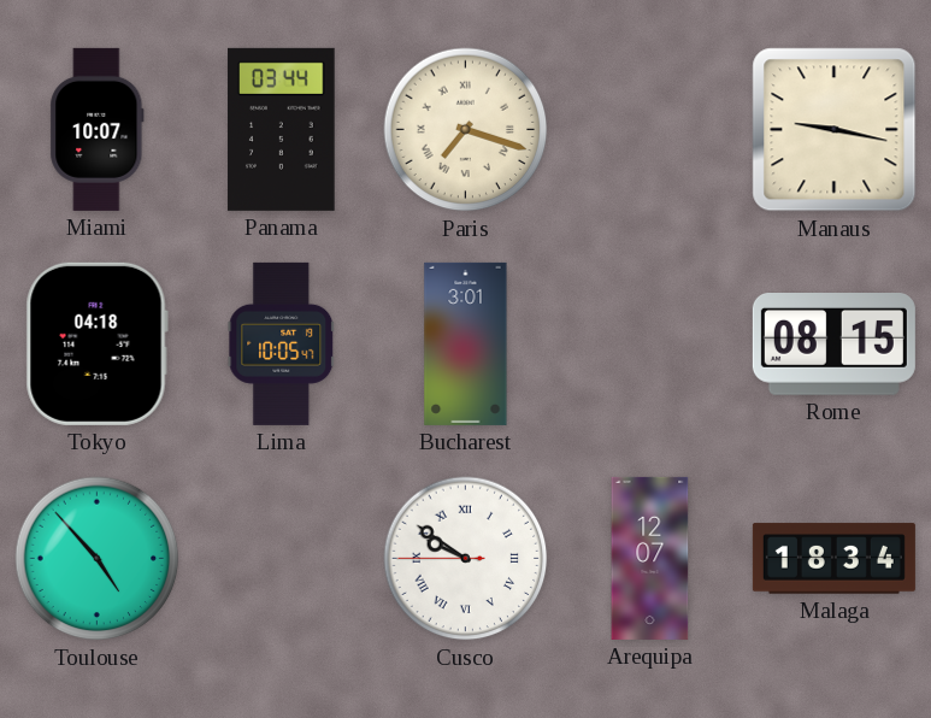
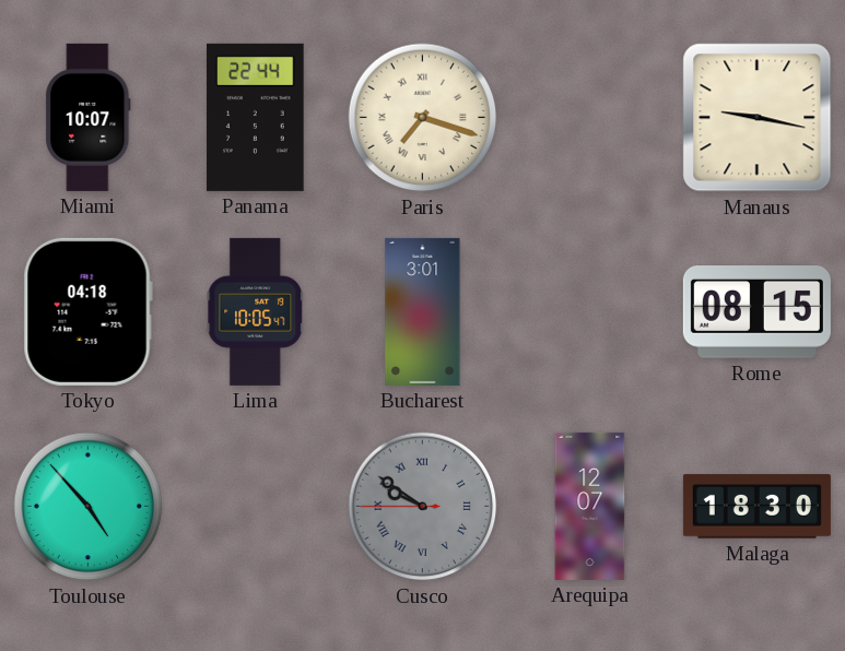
Panama: 03:44 -> 22:44 (256, 117)
Cusco dial: white -> grey (423, 507)
Malaga: 18:34 -> 18:30 (756, 507)
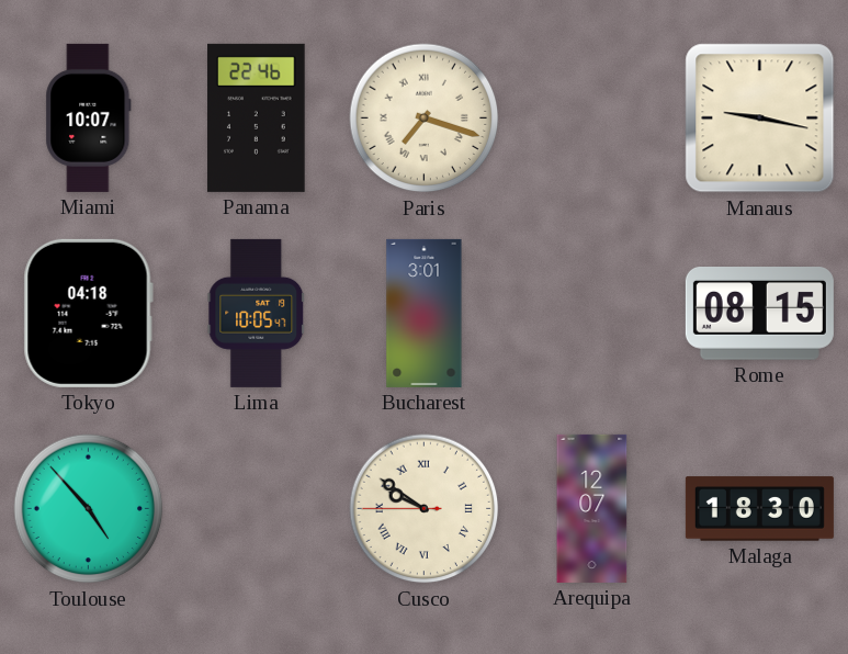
Panama: 22:44 -> 22:46 (257, 117)
Cusco dial: grey -> cream (425, 509)
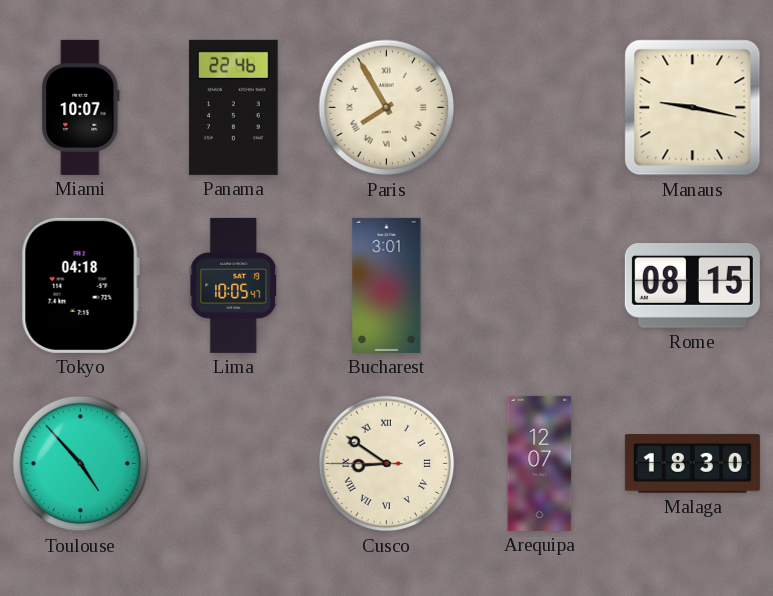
Paris: 7:18 -> 7:55 (387, 108)
Cusco: 9:50 -> 8:50 (387, 464)
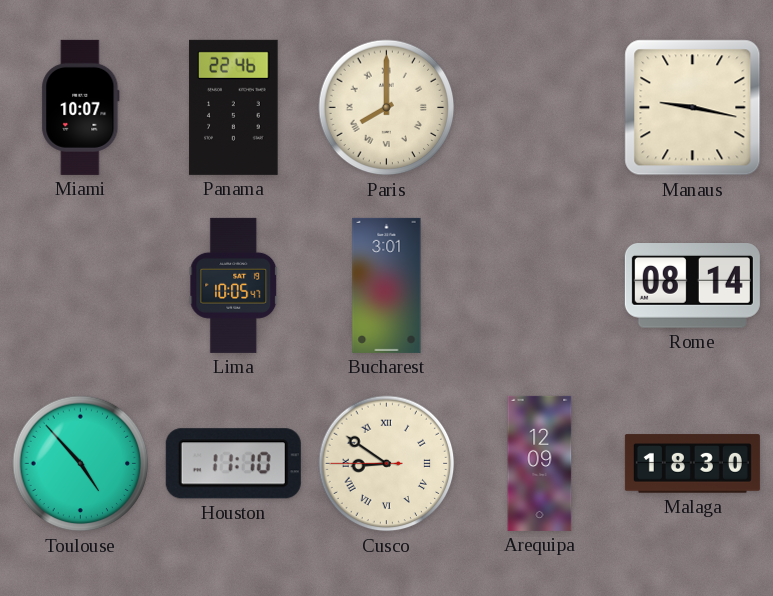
Paris: 7:55 -> 8:00 (387, 108)
Tokyo: 04:18 -> none (80, 285)
Rome: 08:15 -> 08:14 (692, 286)
Houston: none -> 11:10 (233, 464)
Arequipa: 12:07 -> 12:09 (540, 463)
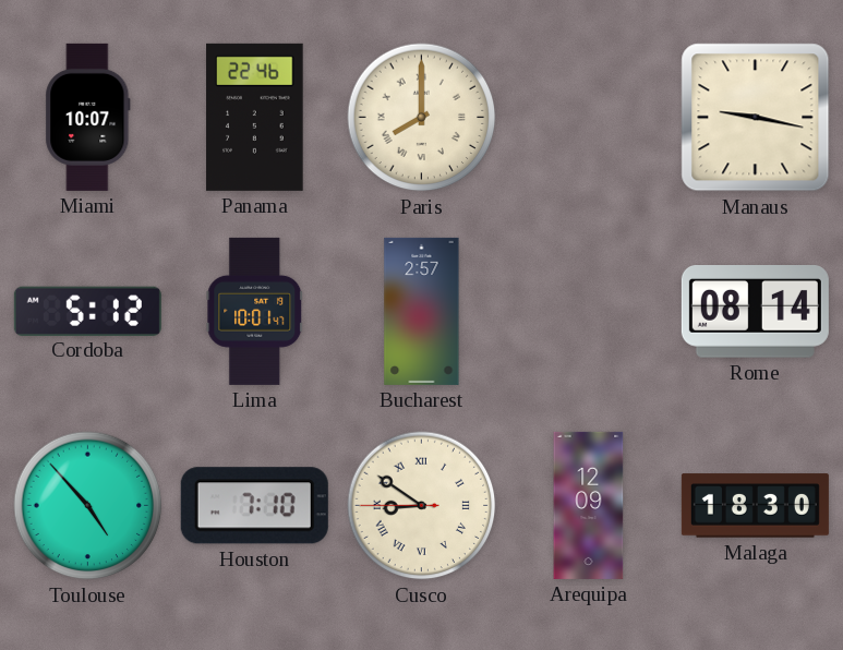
Cordoba: none -> 5:12 (87, 311)
Lima: 10:05 -> 10:01 (255, 311)
Bucharest: 3:01 -> 2:57 (422, 311)
Houston: 11:10 -> 7:10 (254, 506)
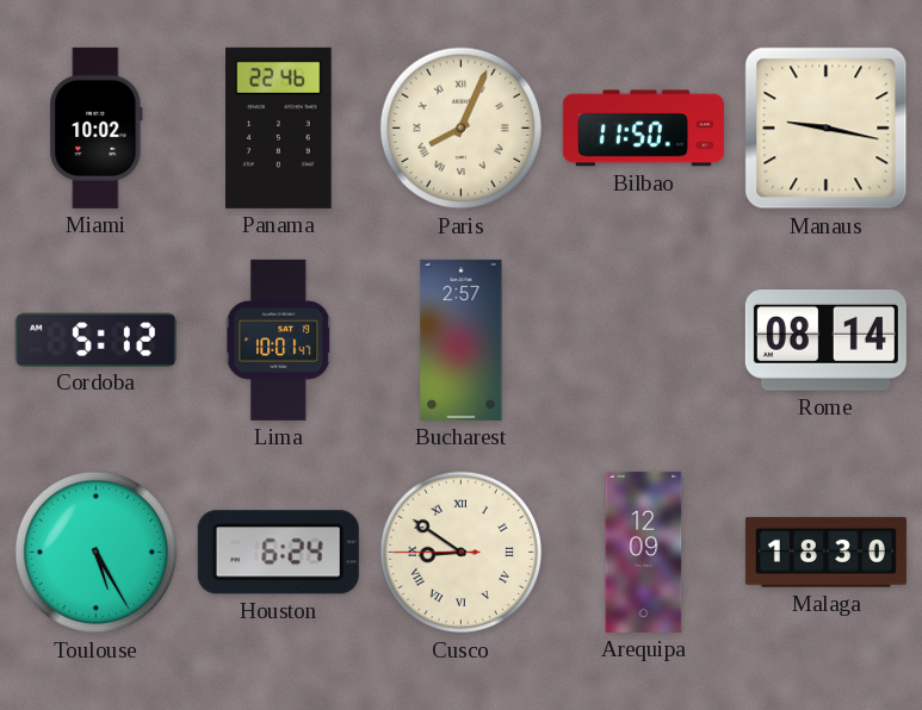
Miami: 10:07 -> 10:02 (97, 127)
Paris: 8:00 -> 8:04 (462, 129)
Bilbao: none -> 11:50 (643, 129)
Toulouse: 4:53 -> 5:25 (97, 553)
Houston: 7:10 -> 6:24 (278, 553)
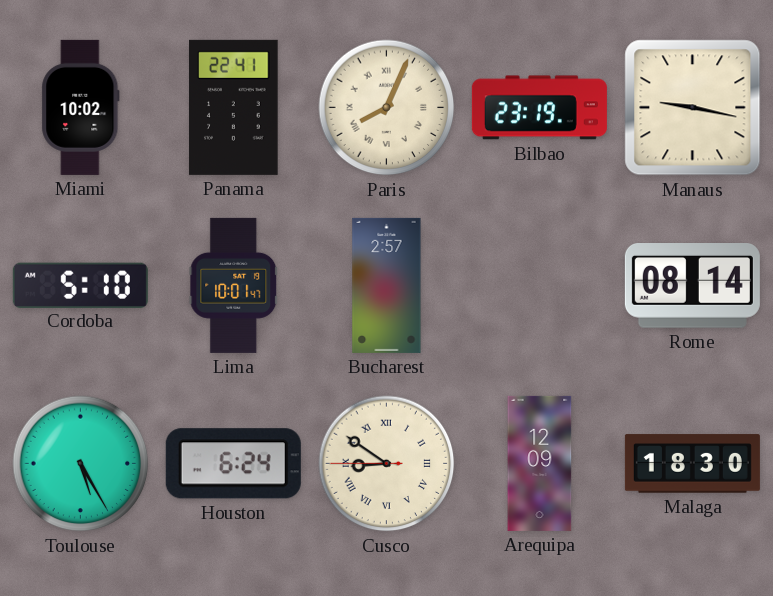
Panama: 22:46 -> 22:41 (234, 107)
Bilbao: 11:50 -> 23:19 (539, 108)
Cordoba: 5:12 -> 5:10 (80, 285)
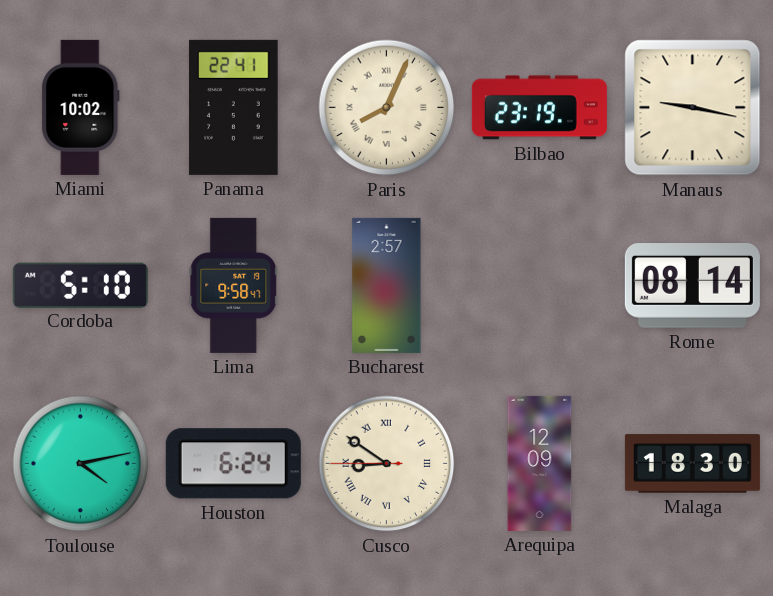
Lima: 10:01 -> 9:58 (234, 285)
Toulouse: 5:25 -> 4:13 (81, 464)
